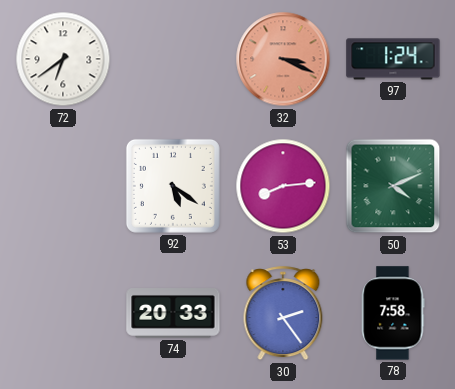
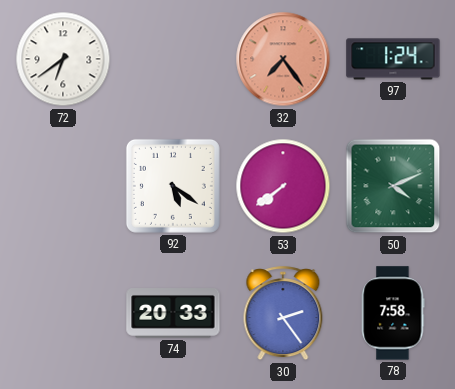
32: 3:19 -> 7:24 (283, 59)
53: 8:14 -> 7:39 (283, 186)
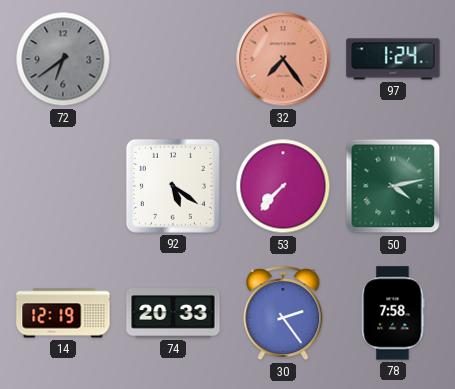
72 dial: white -> grey (63, 59)
53: 7:39 -> 7:37 (283, 186)
50: 4:11 -> 4:13 (393, 186)
14: none -> 12:19 (63, 313)
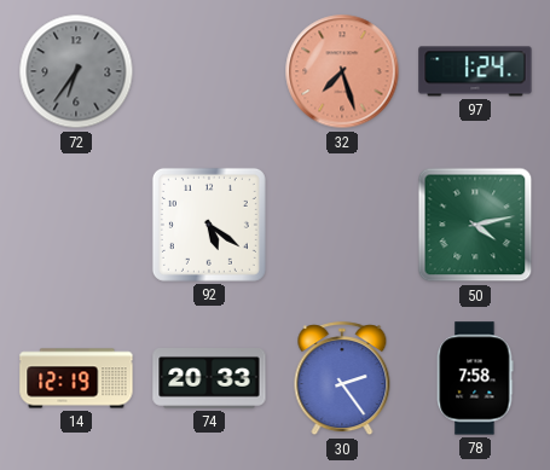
72: 6:39 -> 6:36 (76, 71)
32: 7:24 -> 7:27 (342, 71)
53: 7:37 -> none (283, 186)
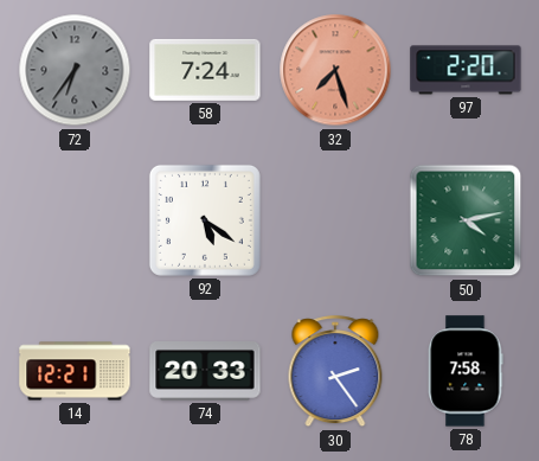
58: none -> 7:24 (205, 70)
97: 1:24 -> 2:20 (466, 70)
14: 12:19 -> 12:21 (75, 371)
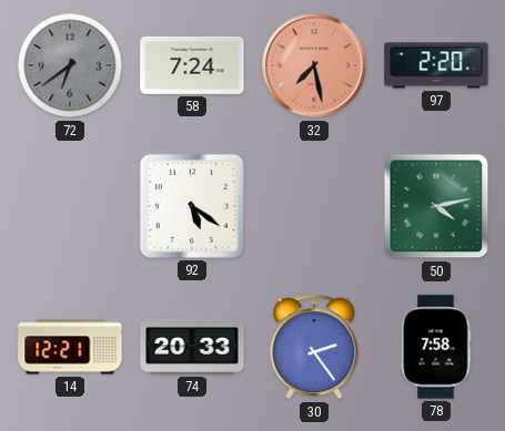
72: 6:36 -> 6:39 (70, 65)
32: 7:27 -> 7:28 (314, 65)
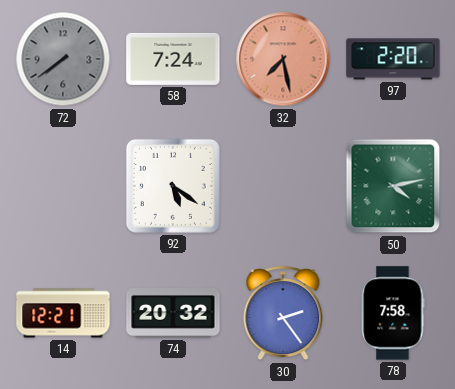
72: 6:39 -> 7:39 (63, 59)
74: 20:33 -> 20:32 (173, 314)
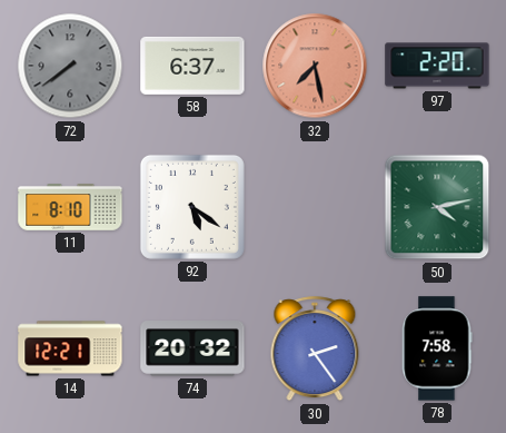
58: 7:24 -> 6:37 (192, 66)
11: none -> 8:10 (70, 207)
